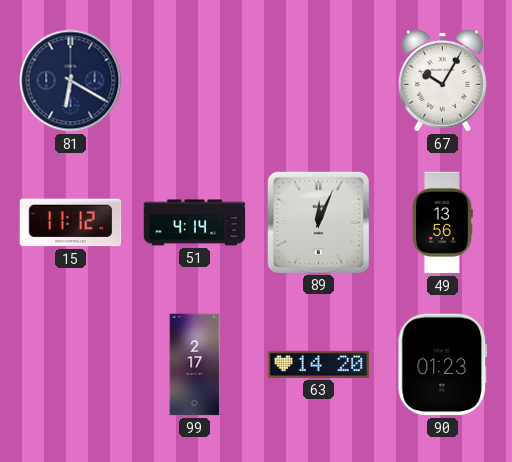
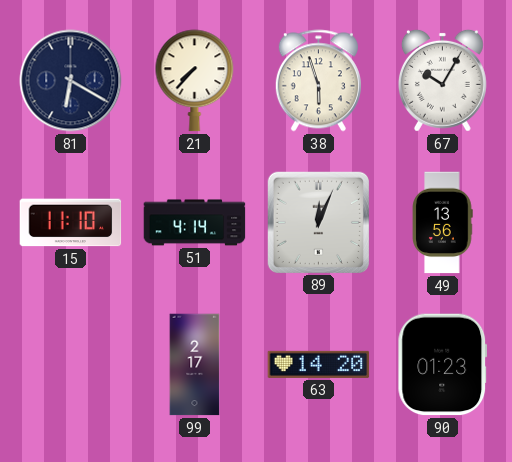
21: none -> 7:37 (195, 81)
38: none -> 5:57 (318, 81)
15: 11:12 -> 11:10 (71, 223)
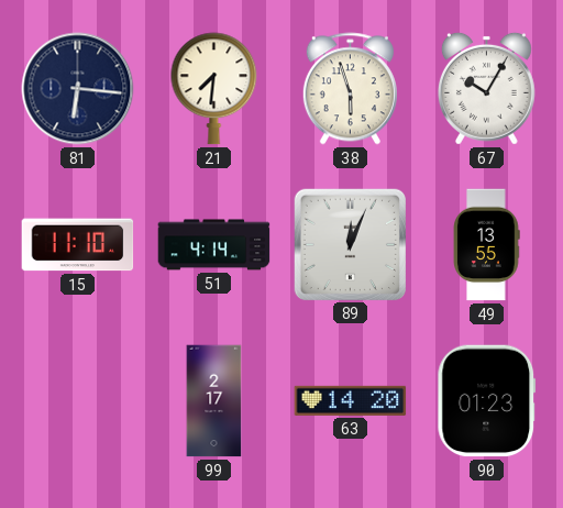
81: 6:20 -> 6:16 (78, 89)
21: 7:37 -> 7:31 (214, 89)
49: 13:56 -> 13:55 (486, 245)
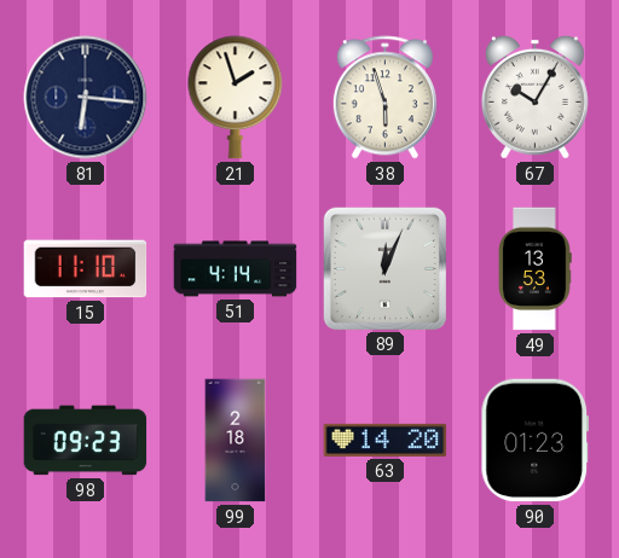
21: 7:31 -> 1:57 (236, 98)
49: 13:55 -> 13:53 (534, 269)
98: none -> 09:23 (86, 441)
99: 2:17 -> 2:18 (236, 441)
